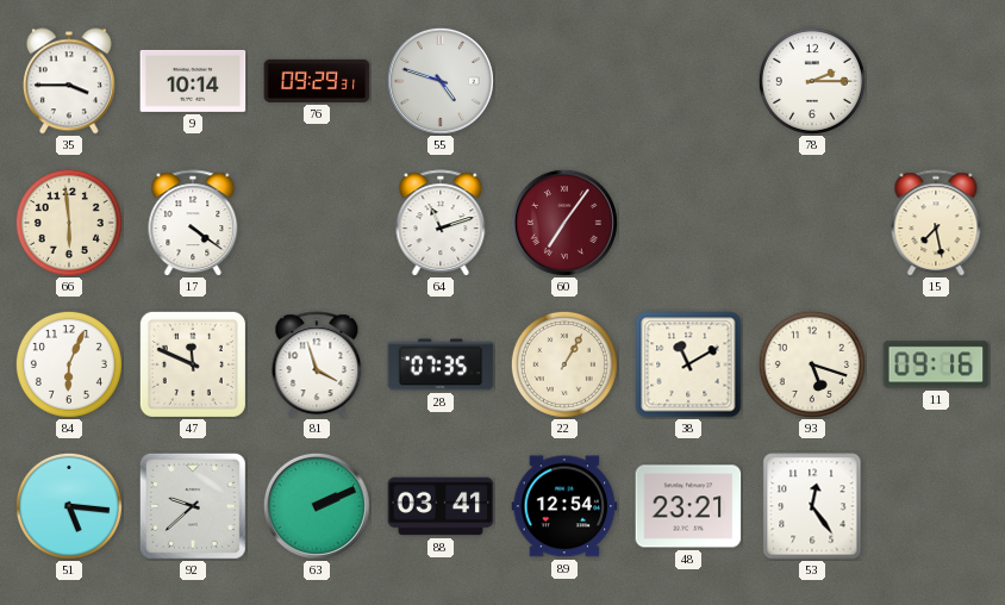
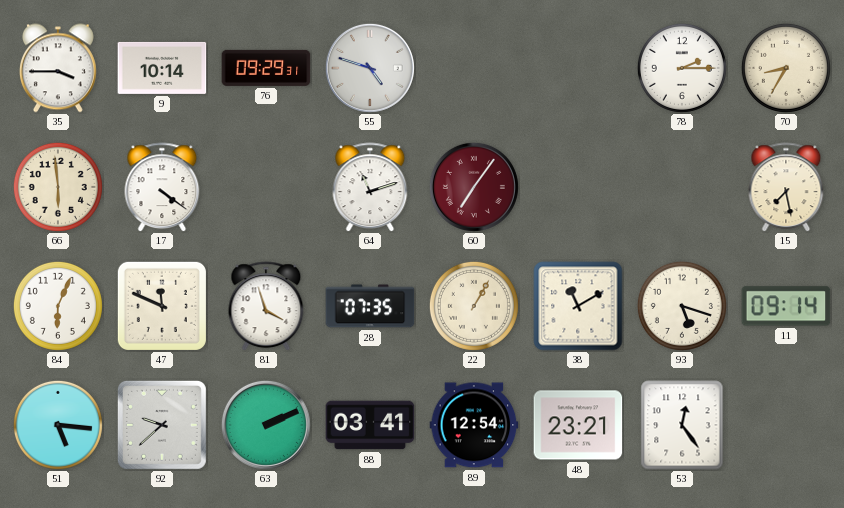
70: none -> 8:35 (786, 68)
11: 09:16 -> 09:14 (786, 306)
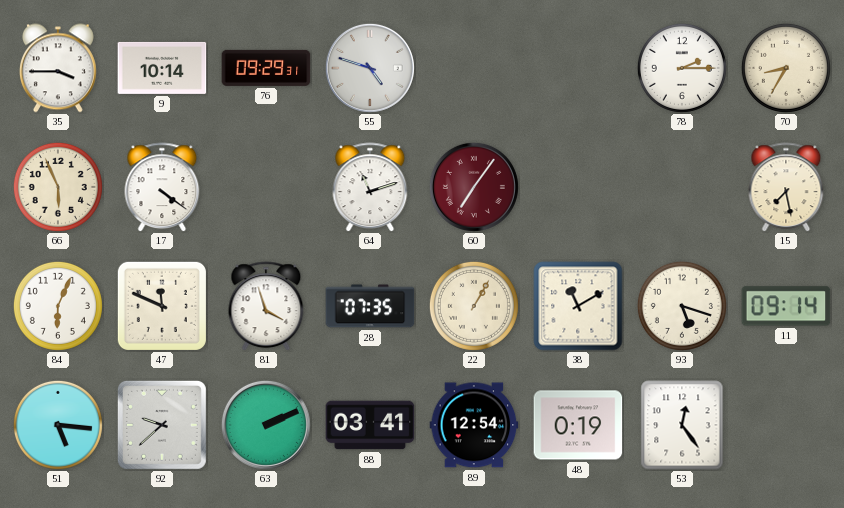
66: 5:59 -> 5:56 (58, 187)
48: 23:21 -> 0:19 (578, 425)
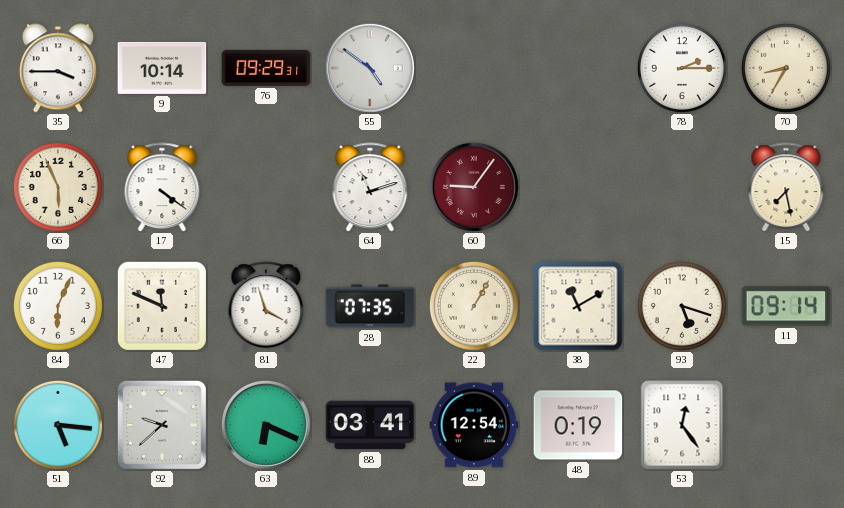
55: 4:48 -> 4:51 (370, 68)
60: 7:06 -> 9:06 (474, 187)
63: 2:11 -> 6:19 (266, 425)
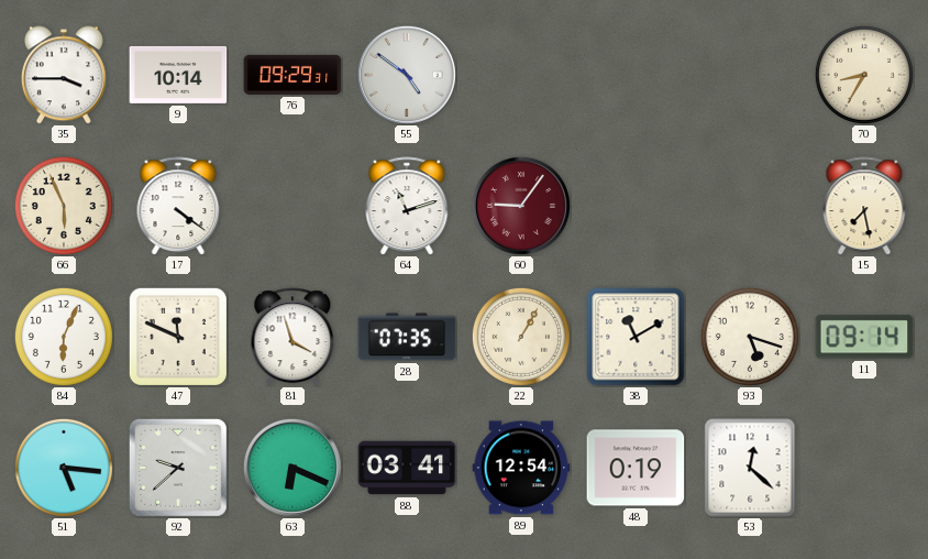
78: 2:15 -> none (682, 68)
53: 12:24 -> 12:22 (750, 468)
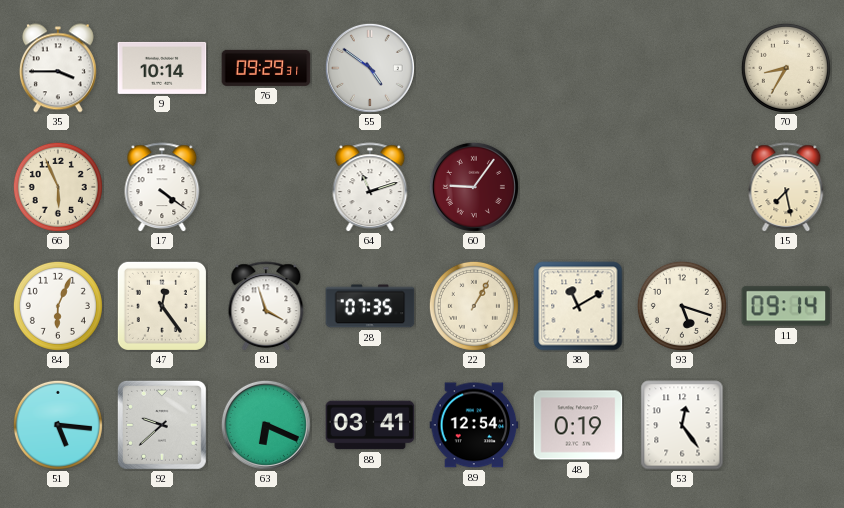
47: 11:49 -> 12:24 (162, 306)
53: 12:22 -> 12:24 (682, 425)
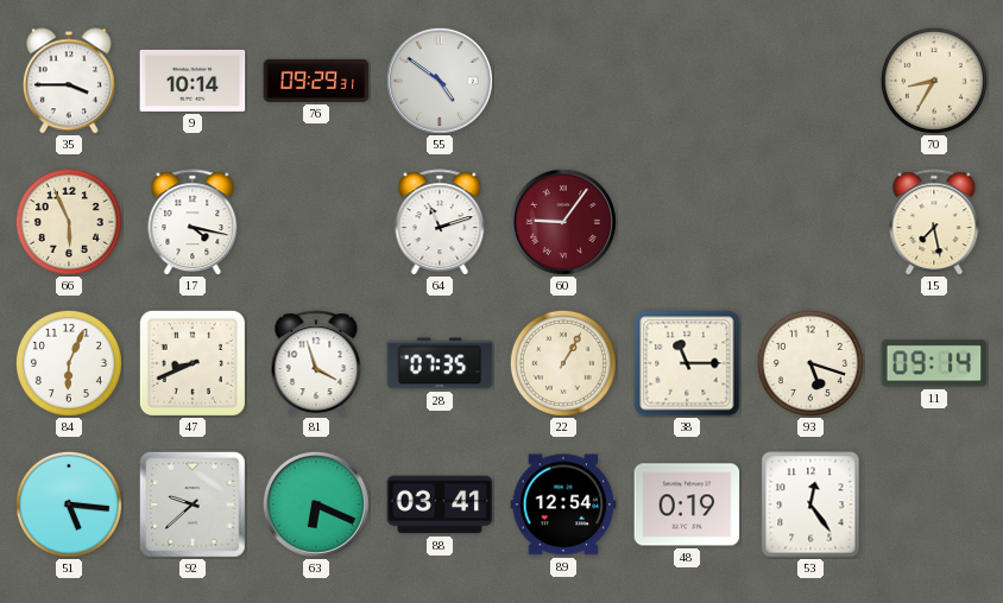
17: 4:21 -> 4:17 (193, 222)
47: 12:24 -> 8:41 (193, 363)
38: 11:10 -> 11:15 (687, 363)
